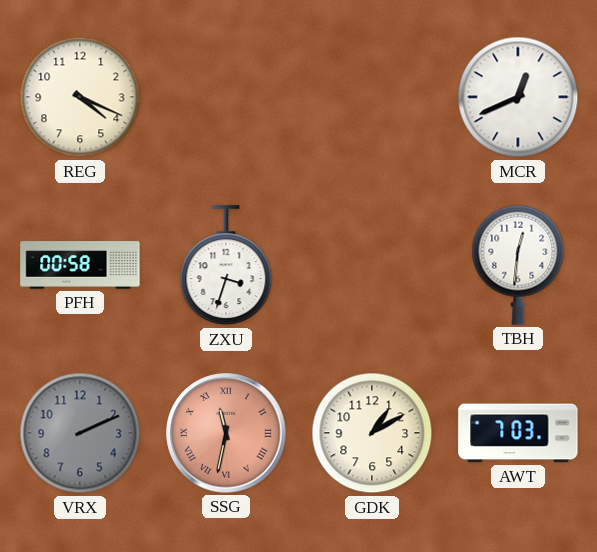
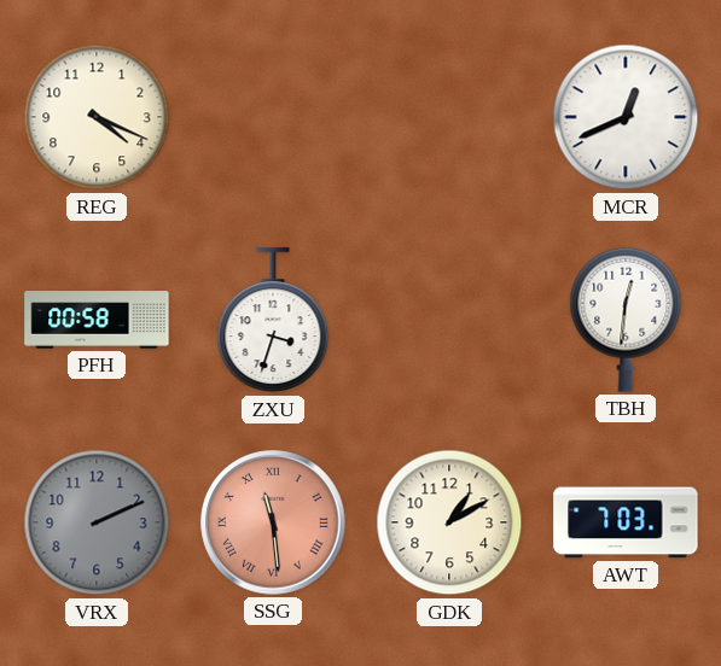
SSG: 11:32 -> 11:29 (273, 522)
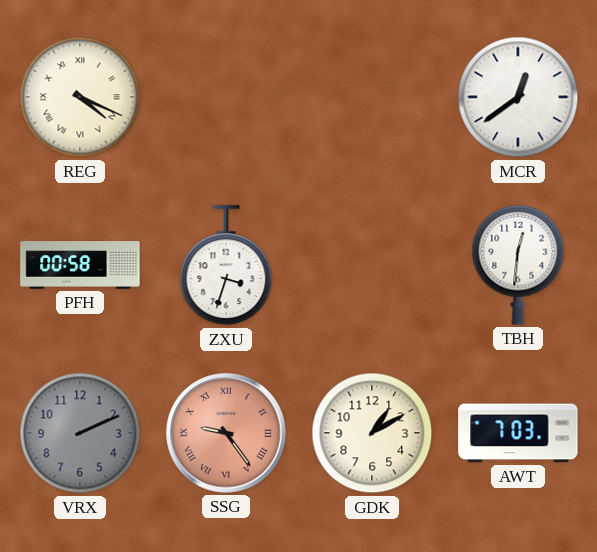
REG numerals: Arabic -> Roman (80, 97)
MCR: 12:41 -> 12:39 (518, 97)
SSG: 11:29 -> 9:24 (226, 433)
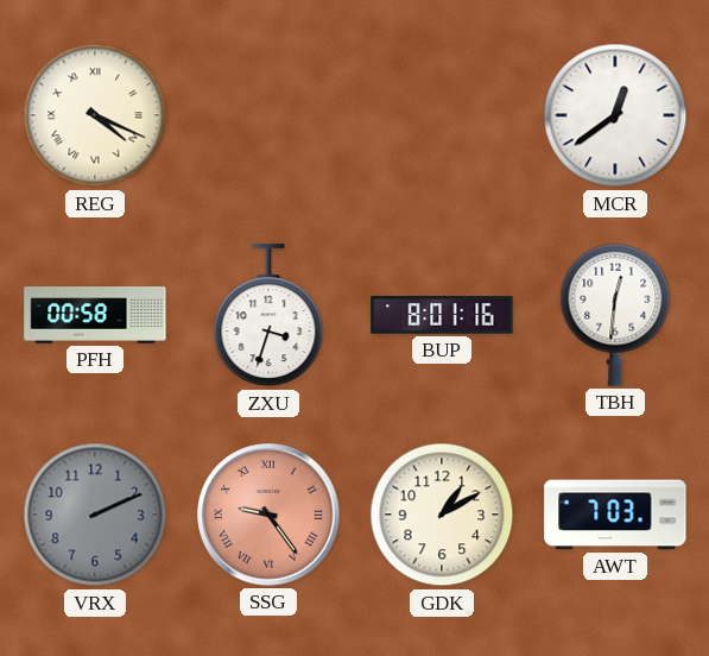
BUP: none -> 8:01 (442, 315)
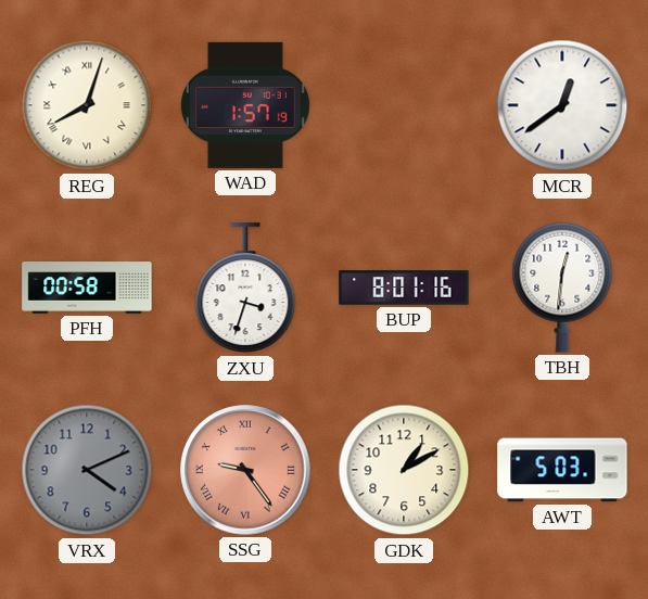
REG: 4:19 -> 8:03 (87, 105)
WAD: none -> 1:57 (245, 105)
VRX: 2:11 -> 4:11 (87, 470)
AWT: 7:03 -> 5:03 (562, 470)
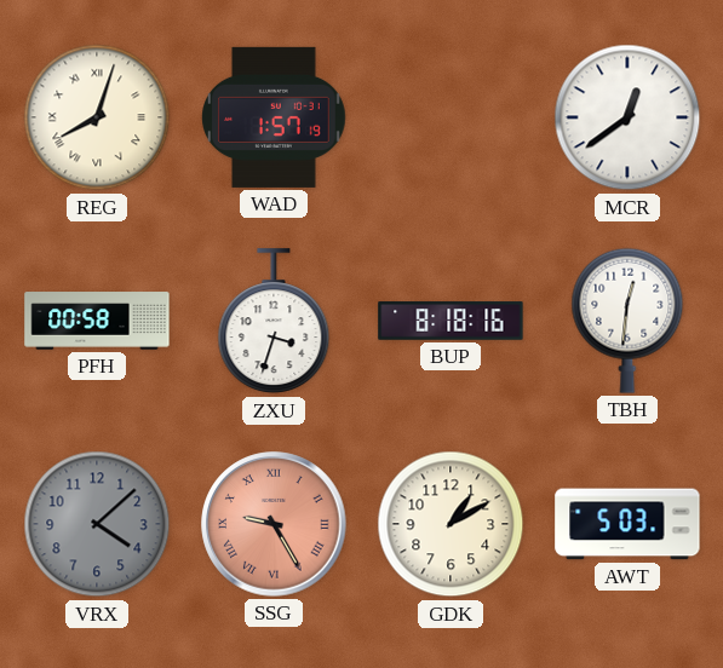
BUP: 8:01 -> 8:18 (451, 321)
VRX: 4:11 -> 4:08 (97, 524)
SSG: 9:24 -> 9:25 (274, 524)
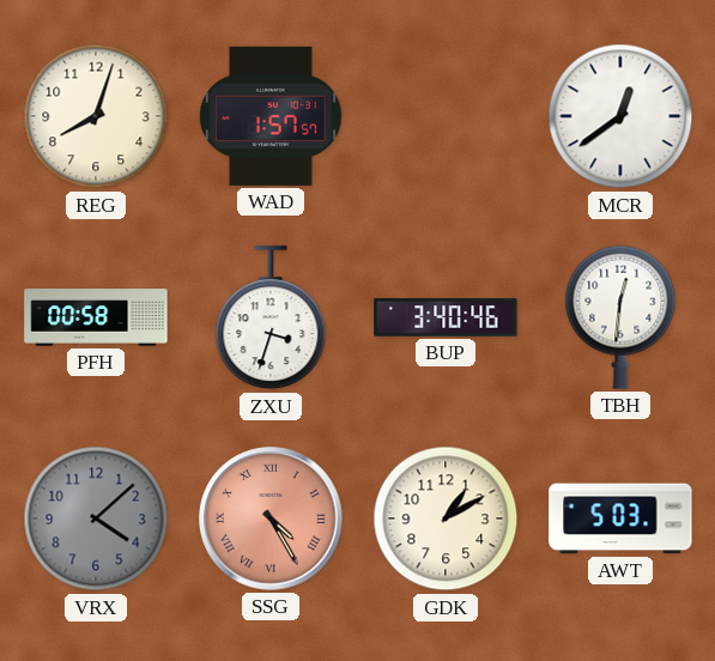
REG numerals: Roman -> Arabic (96, 116)
WAD: 1:57:19 -> 1:57:57 (271, 116)
BUP: 8:18 -> 3:40 (446, 317)
SSG: 9:25 -> 4:25 (271, 519)
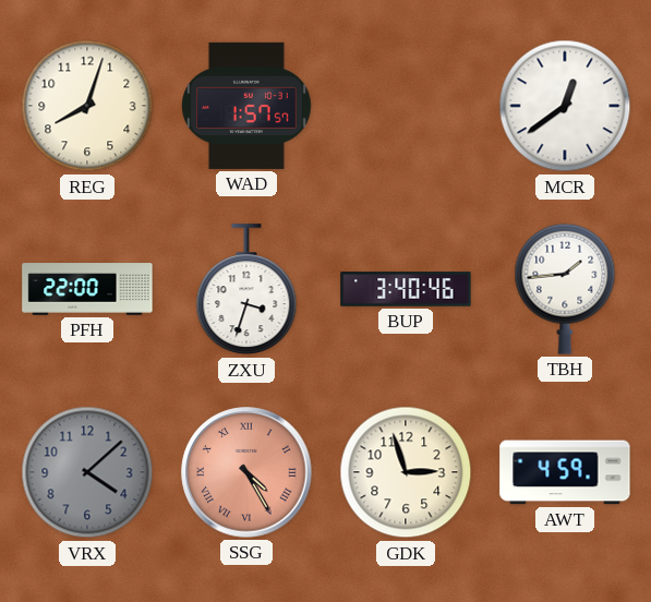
PFH: 00:58 -> 22:00 (87, 289)
TBH: 12:31 -> 1:44 (565, 289)
GDK: 1:10 -> 2:57 (406, 472)
AWT: 5:03 -> 4:59 (565, 472)
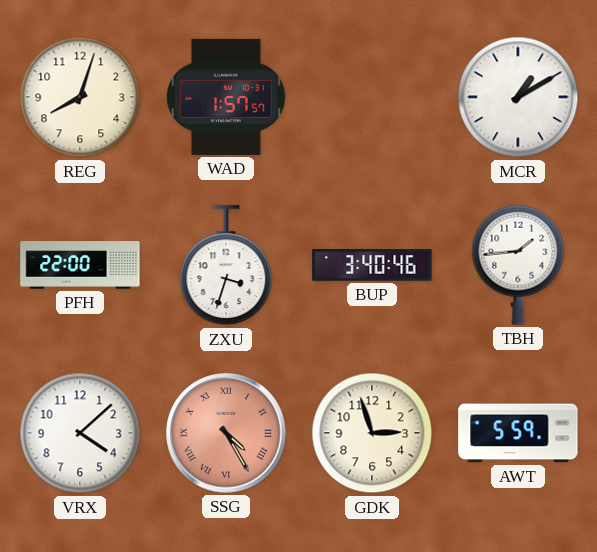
MCR: 12:39 -> 1:10 (518, 97)
VRX dial: grey -> white (80, 433)
AWT: 4:59 -> 5:59 (518, 433)
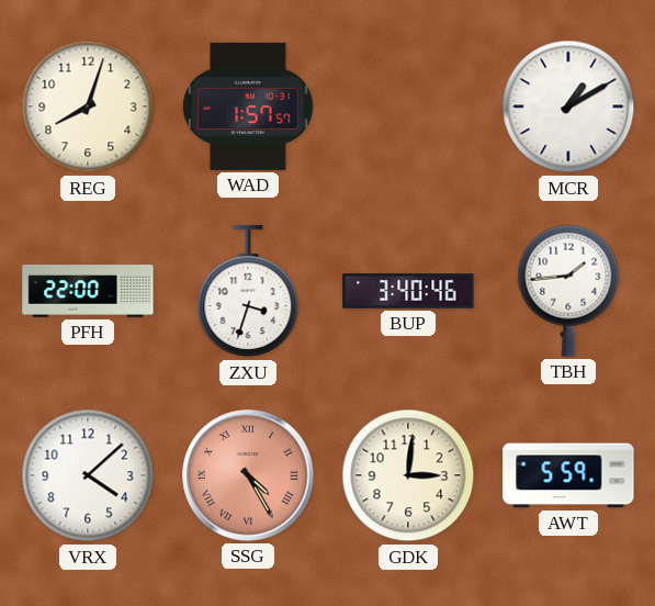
GDK: 2:57 -> 3:01 (408, 475)
